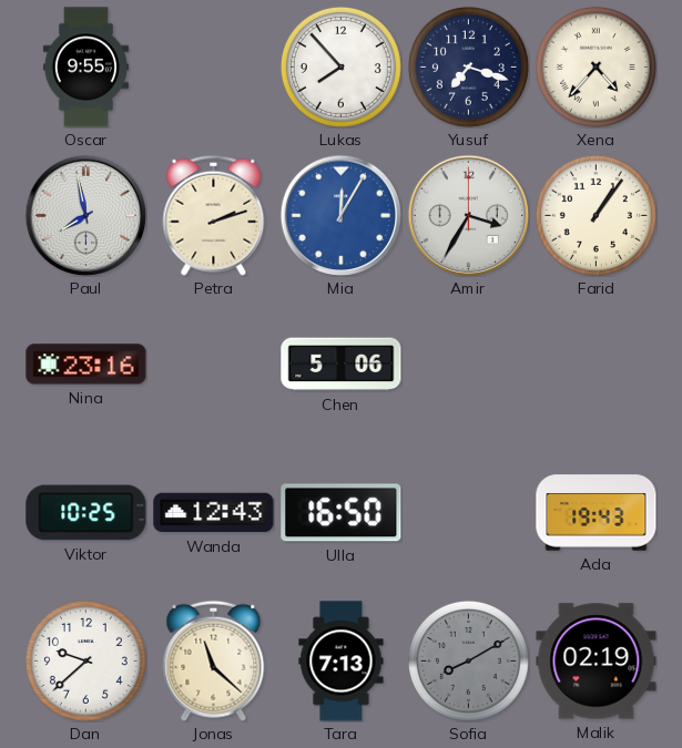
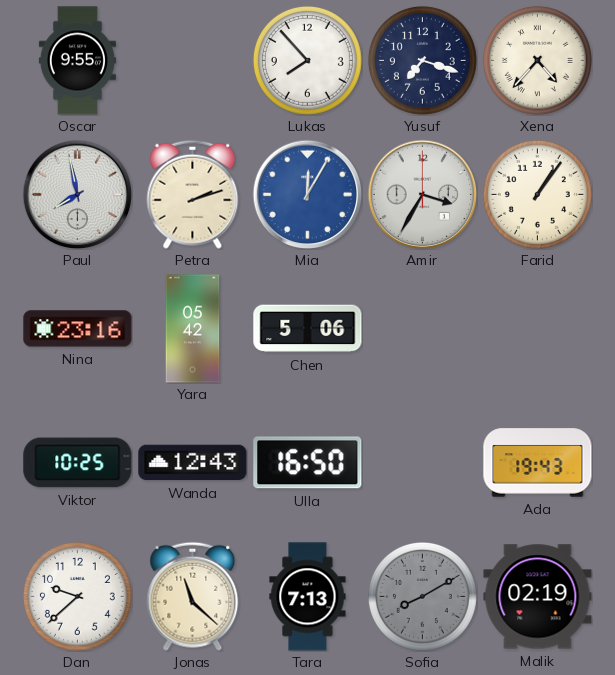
Yara: none -> 05:42 (193, 329)
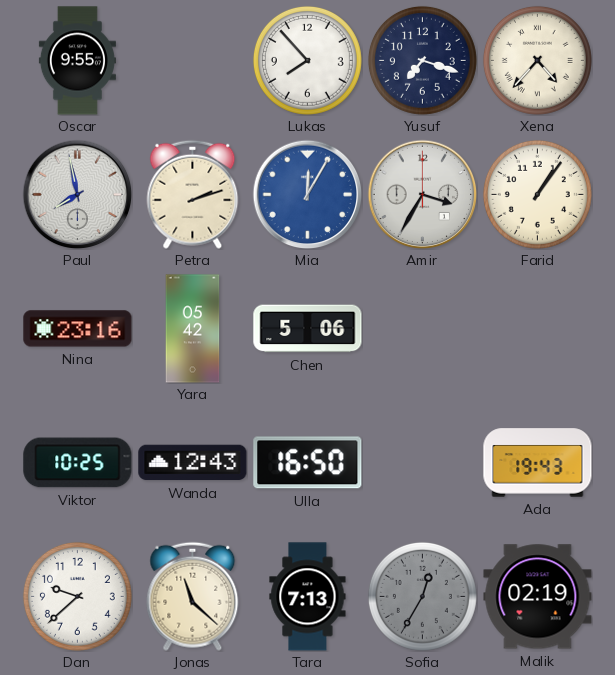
Sofia: 8:10 -> 12:35 (422, 596)
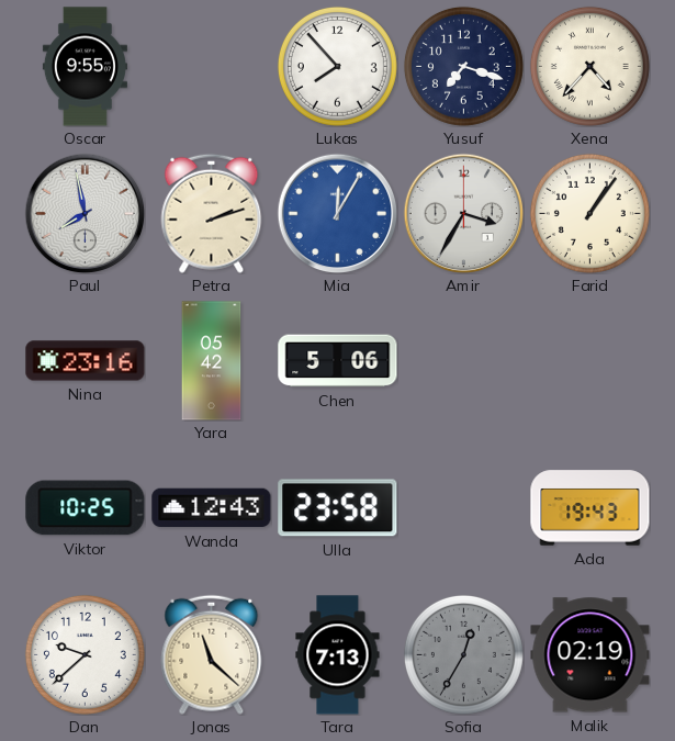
Ulla: 16:50 -> 23:58 (338, 508)
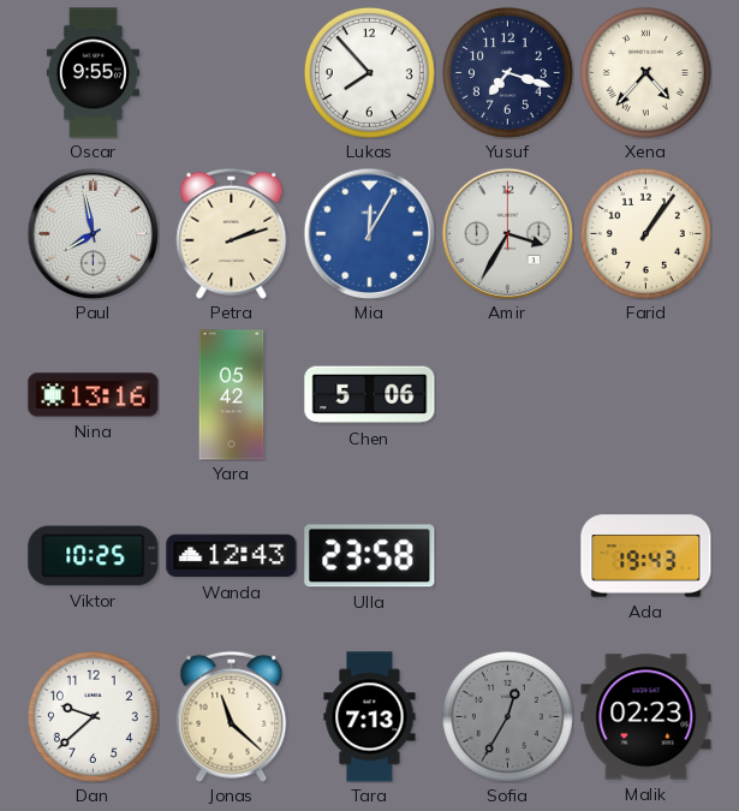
Nina: 23:16 -> 13:16 (94, 395)
Malik: 02:19 -> 02:23 (646, 717)
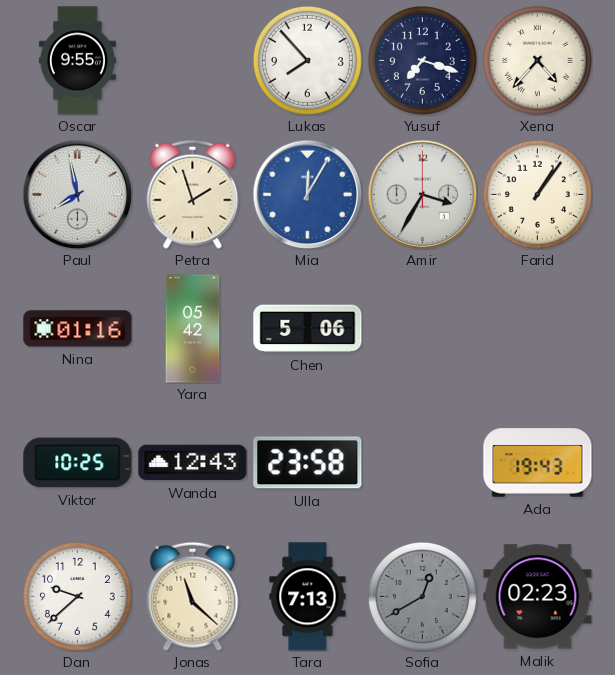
Petra: 2:12 -> 1:57 (193, 194)
Nina: 13:16 -> 01:16 (78, 329)
Sofia: 12:35 -> 12:40 (422, 596)
